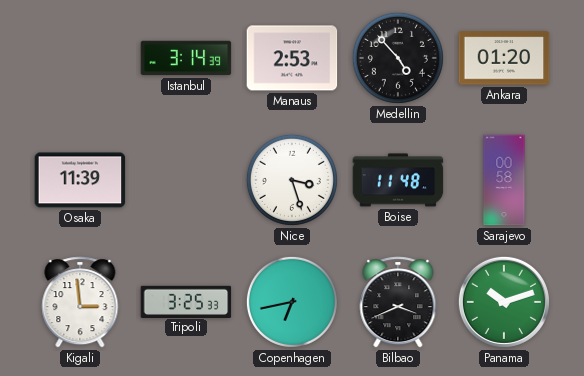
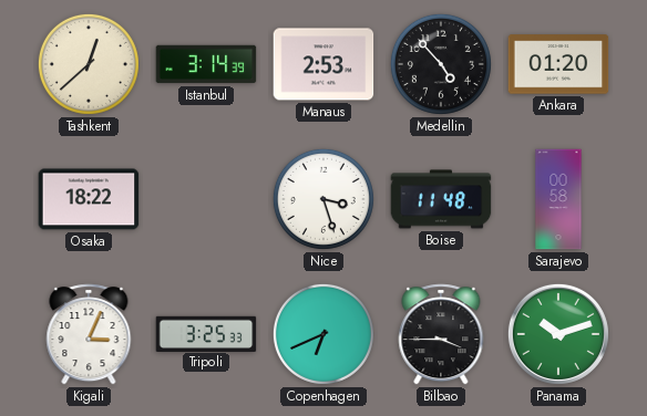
Tashkent: none -> 12:38 (89, 64)
Osaka: 11:39 -> 18:22 (89, 199)
Kigali: 2:59 -> 3:04 (89, 334)
Copenhagen: 6:43 -> 6:41 (323, 334)
Bilbao: 3:41 -> 3:45 (441, 334)
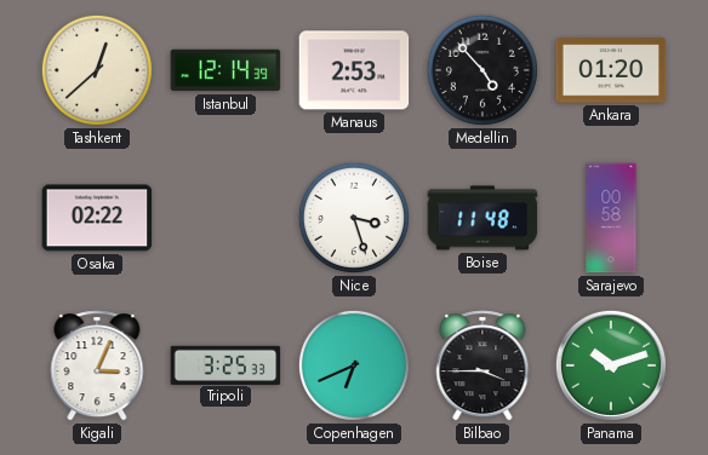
Istanbul: 3:14 -> 12:14 (225, 70)
Osaka: 18:22 -> 02:22 (97, 218)
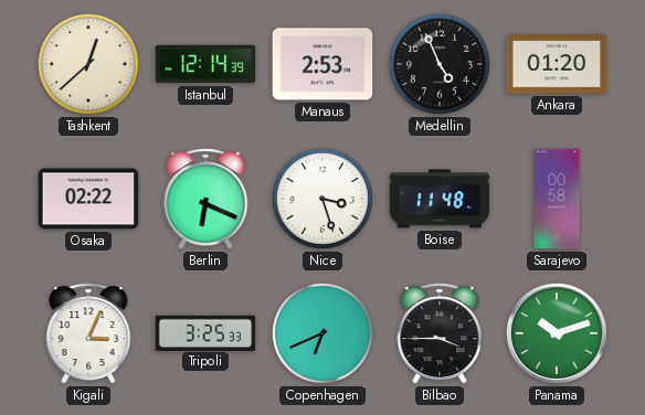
Medellin: 4:53 -> 4:56 (440, 64)
Berlin: none -> 6:19 (205, 199)
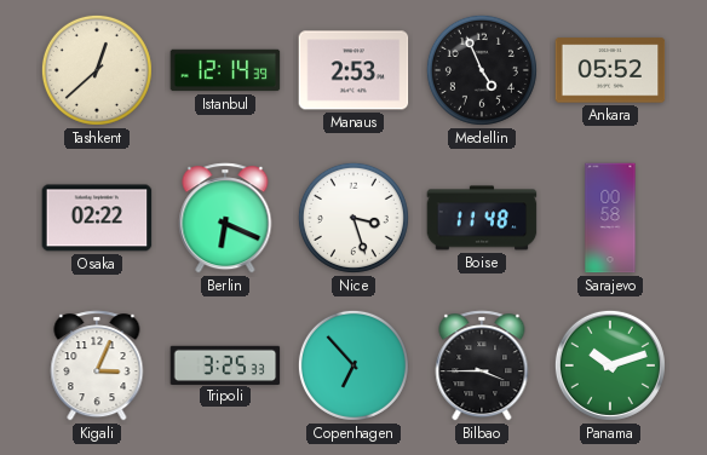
Ankara: 01:20 -> 05:52 (610, 70)
Copenhagen: 6:41 -> 6:53 (353, 365)
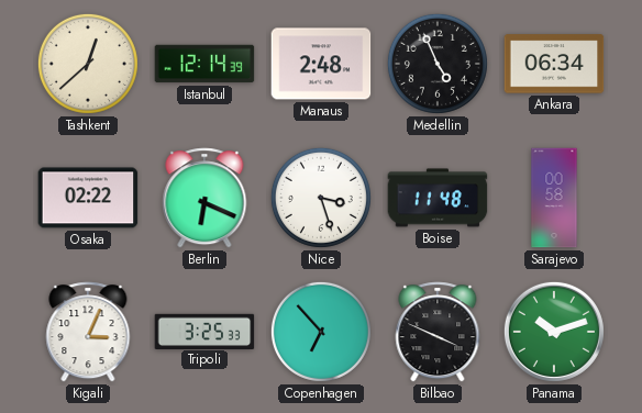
Manaus: 2:53 -> 2:48 (321, 64)
Ankara: 05:52 -> 06:34 (554, 64)
Bilbao: 3:45 -> 3:49 (438, 332)
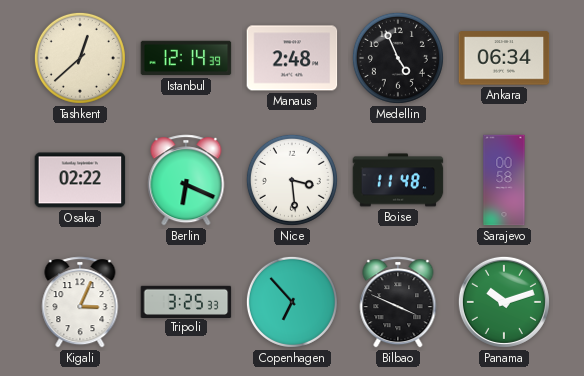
Nice: 3:27 -> 3:29 (292, 180)
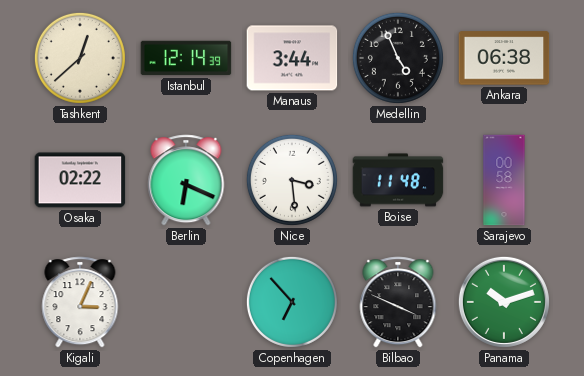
Manaus: 2:48 -> 3:44 (292, 58)
Ankara: 06:34 -> 06:38 (504, 58)
Tripoli: 3:25 -> none (186, 301)
